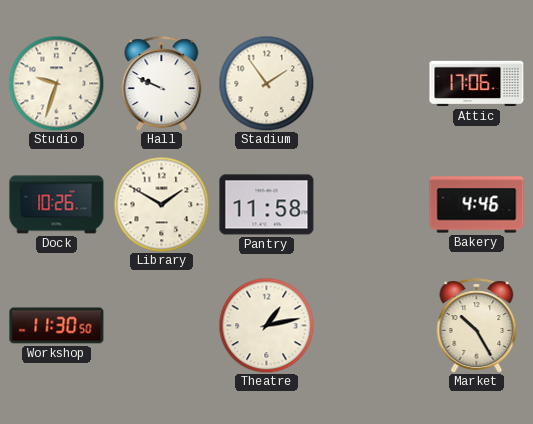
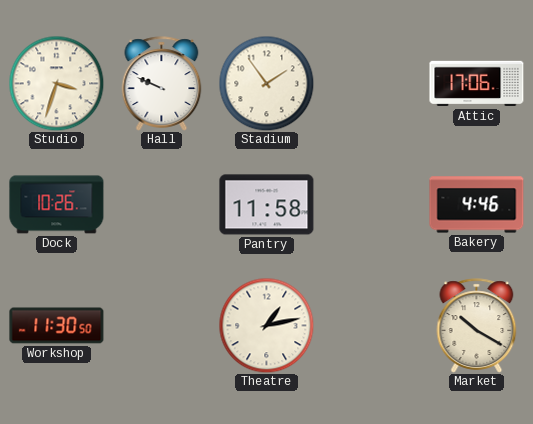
Studio: 9:33 -> 3:33 (56, 83)
Library: 1:50 -> none (161, 204)
Market: 10:25 -> 10:20 (477, 326)
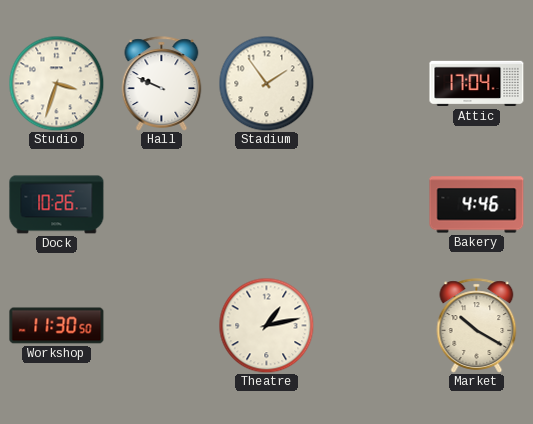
Attic: 17:06 -> 17:04 (477, 84)
Pantry: 11:58 -> none (267, 205)
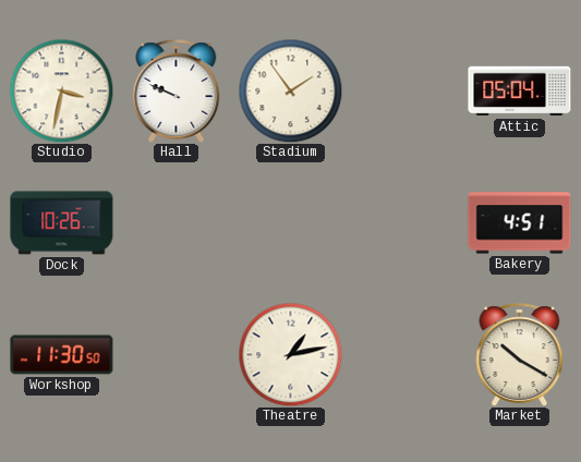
Studio: 3:33 -> 3:32 (61, 90)
Attic: 17:04 -> 05:04 (520, 92)
Bakery: 4:46 -> 4:51 (520, 223)
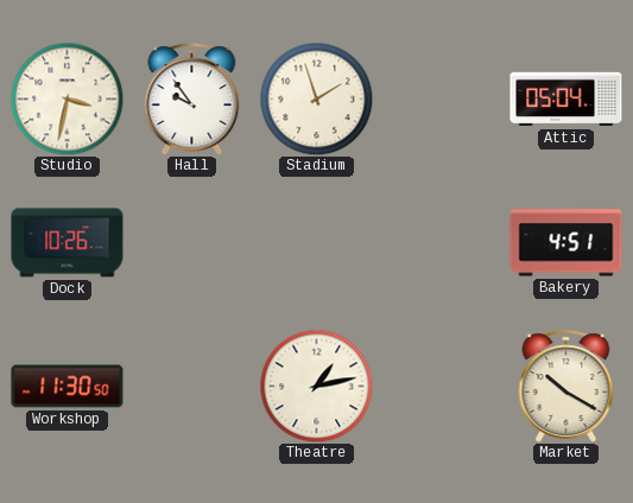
Hall: 9:49 -> 9:54 (192, 100)
Stadium: 1:54 -> 1:57 (316, 98)
